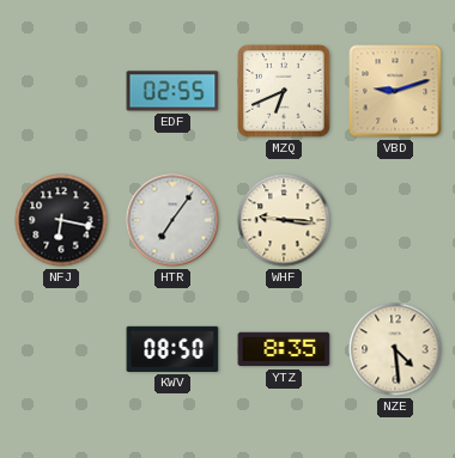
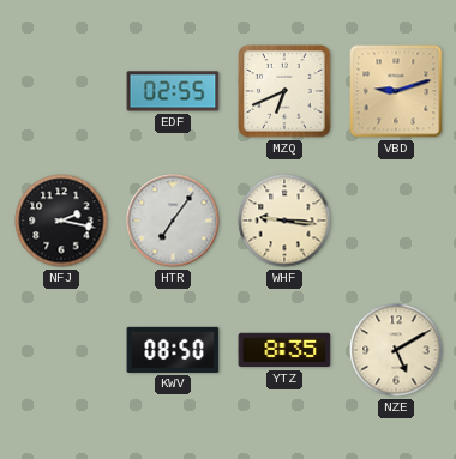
NFJ: 6:17 -> 2:17 (61, 221)
NZE: 4:29 -> 5:10 (396, 350)
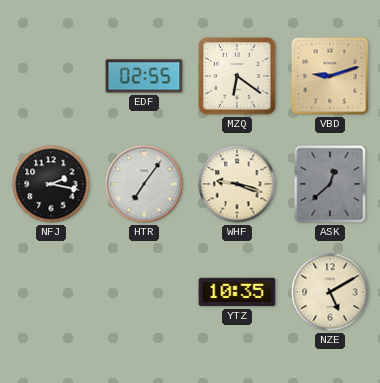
MZQ: 6:41 -> 6:21 (237, 76)
WHF: 9:16 -> 9:18 (237, 184)
ASK: none -> 12:38 (330, 184)
KWV: 08:50 -> none (173, 350)
YTZ: 8:35 -> 10:35 (237, 292)
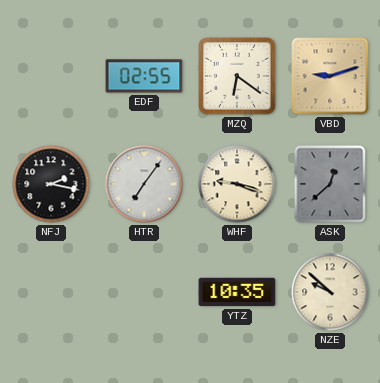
NZE: 5:10 -> 9:52 (330, 292)
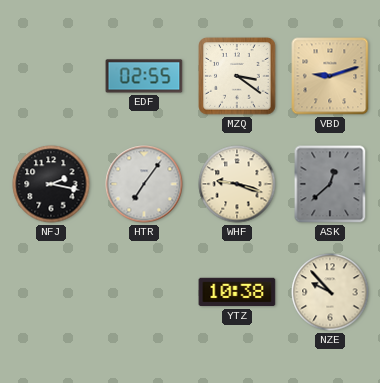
MZQ: 6:21 -> 3:21 (237, 76)
YTZ: 10:35 -> 10:38 (237, 292)
NZE: 9:52 -> 9:53 (330, 292)
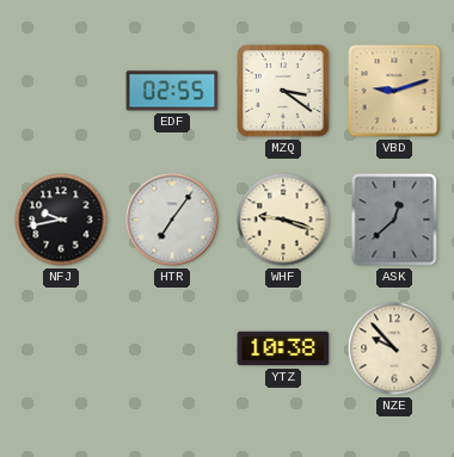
NFJ: 2:17 -> 9:43 (61, 220)
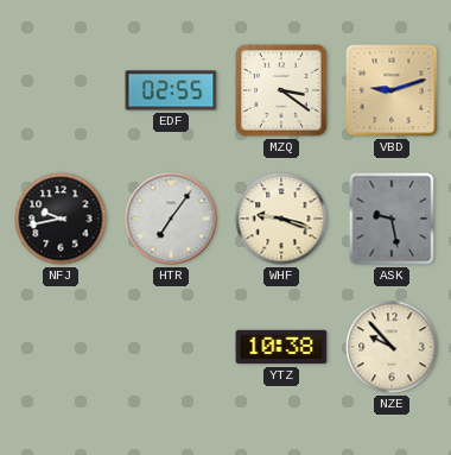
ASK: 12:38 -> 9:28 (392, 219)
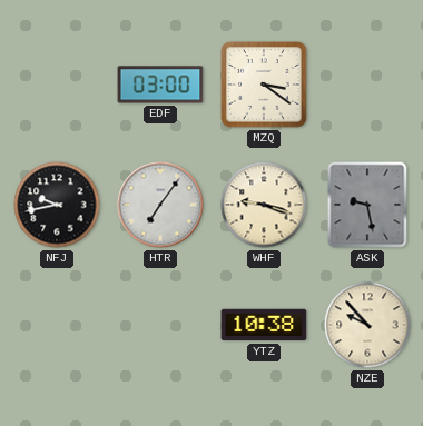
EDF: 02:55 -> 03:00 (160, 85)
VBD: 9:12 -> none (392, 90)
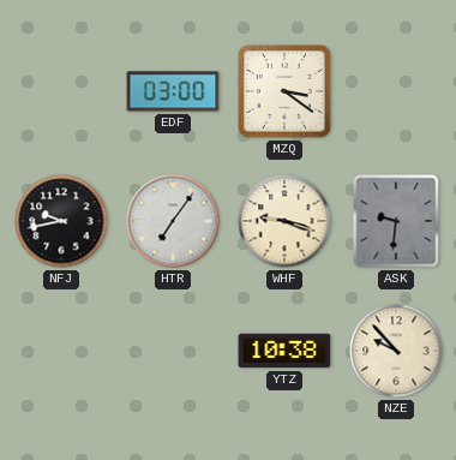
ASK: 9:28 -> 9:31 (396, 221)
